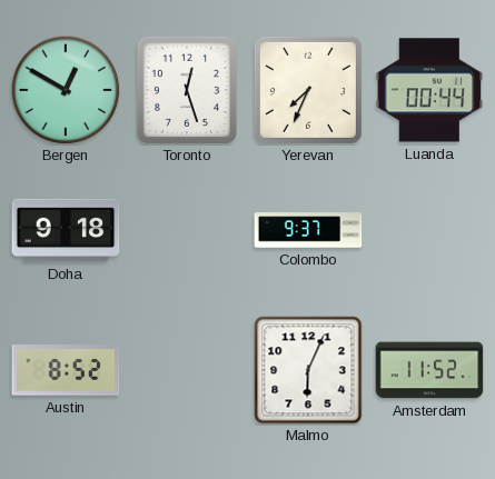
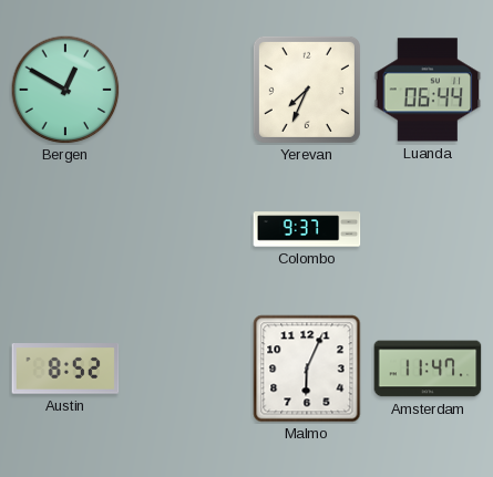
Toronto: 12:27 -> none (187, 90)
Luanda: 00:44 -> 06:44 (428, 90)
Doha: 9:18 -> none (66, 230)
Amsterdam: 11:52 -> 11:47 (428, 369)
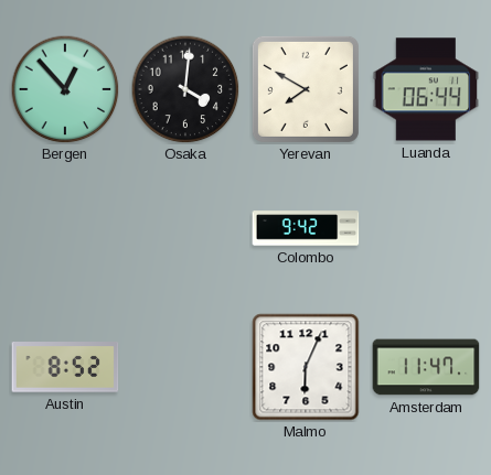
Bergen: 12:50 -> 12:53 (65, 89)
Osaka: none -> 4:01 (185, 89)
Yerevan: 7:34 -> 7:50 (306, 89)
Colombo: 9:37 -> 9:42 (306, 228)
